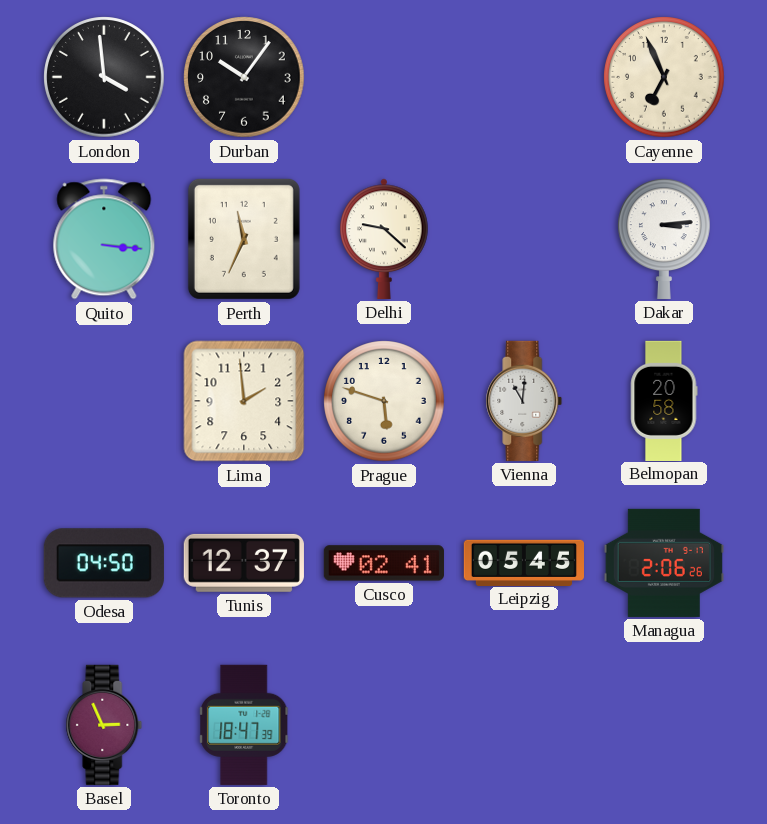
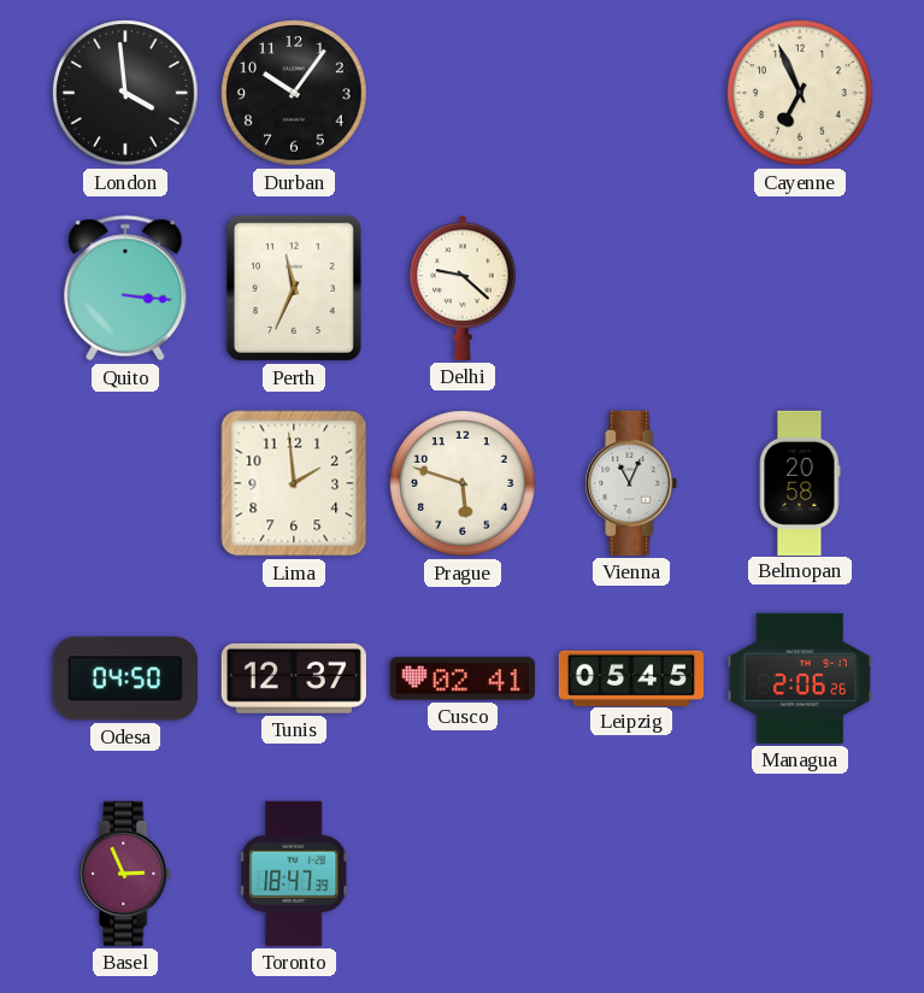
Dakar: 3:14 -> none (665, 239)
Vienna: 11:01 -> 11:04 (631, 483)
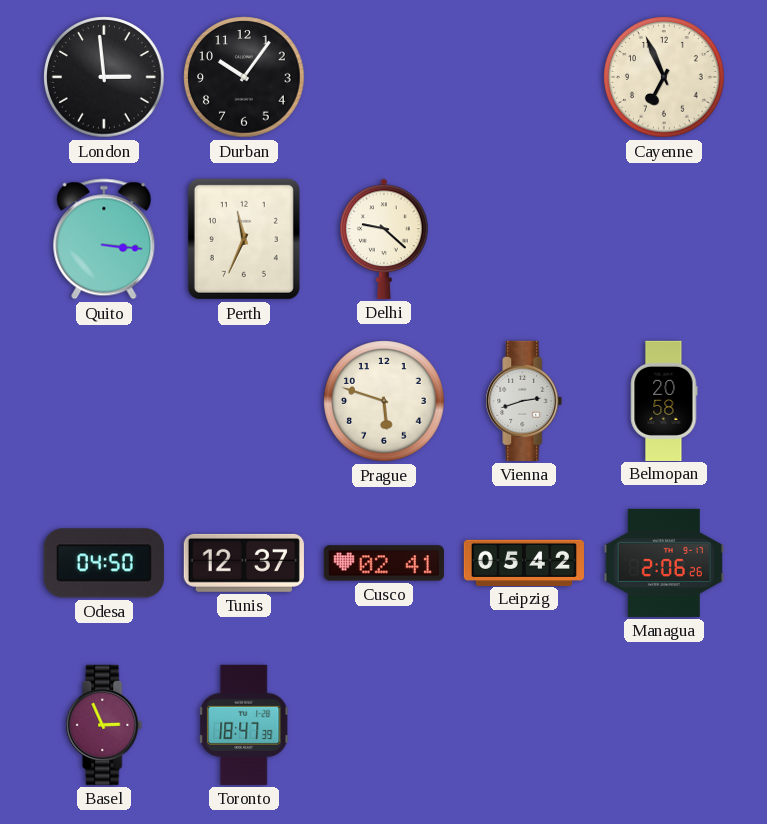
London: 3:59 -> 2:59 (104, 77)
Lima: 1:59 -> none (294, 483)
Vienna: 11:04 -> 2:42 (524, 401)
Leipzig: 05:45 -> 05:42 (523, 562)
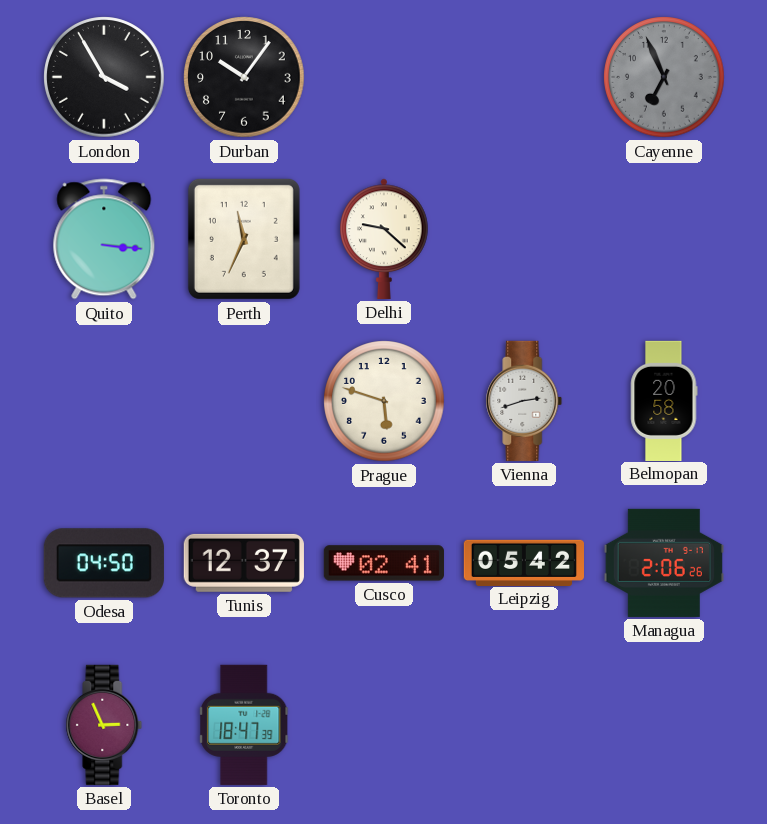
London: 2:59 -> 3:55 (104, 77)
Cayenne dial: cream -> grey (664, 77)
